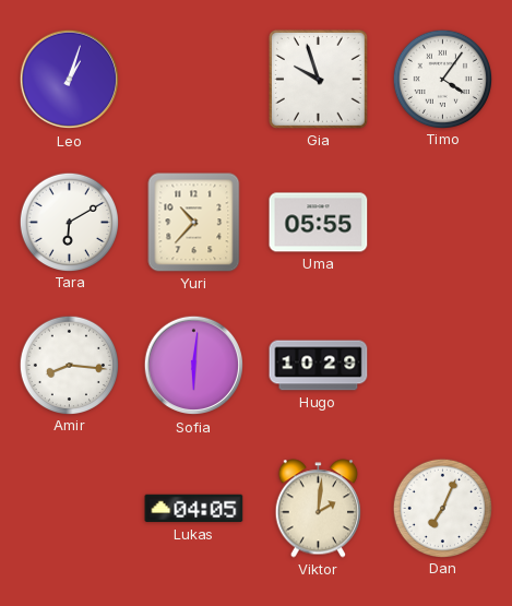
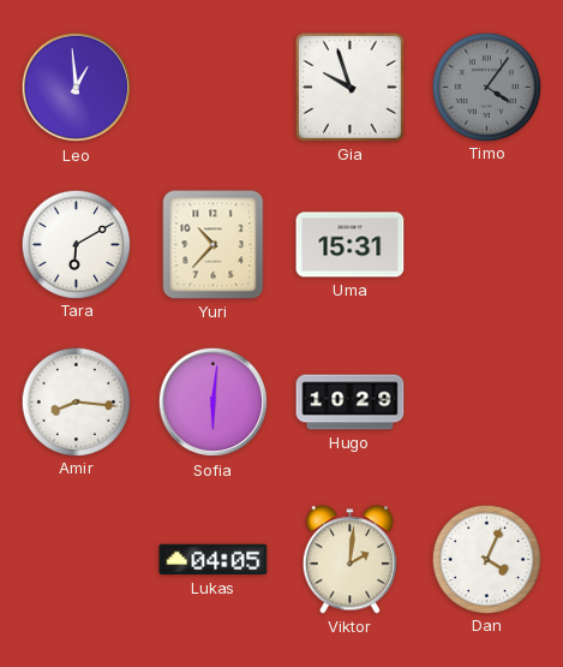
Leo: 1:03 -> 12:59 (77, 88)
Timo dial: white -> grey (486, 87)
Uma: 05:55 -> 15:31 (351, 245)
Dan: 7:04 -> 4:04 (486, 559)
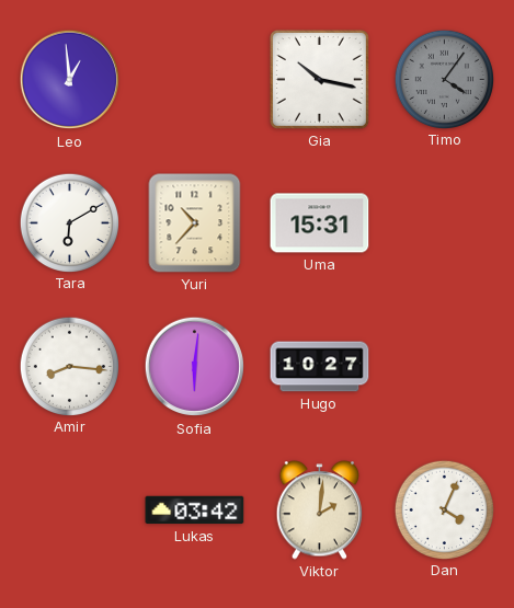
Gia: 9:57 -> 10:17 (319, 79)
Hugo: 10:29 -> 10:27 (320, 367)
Lukas: 04:05 -> 03:42 (195, 511)
